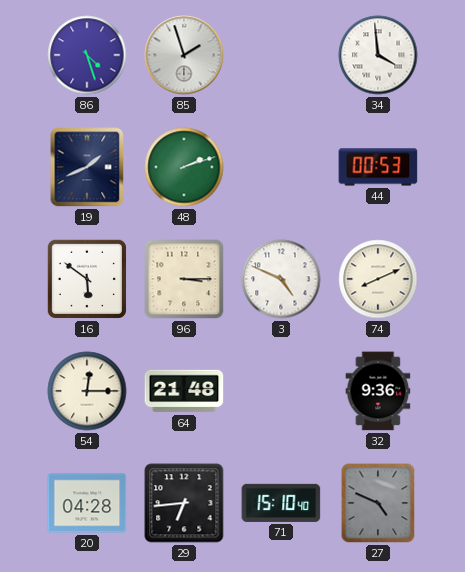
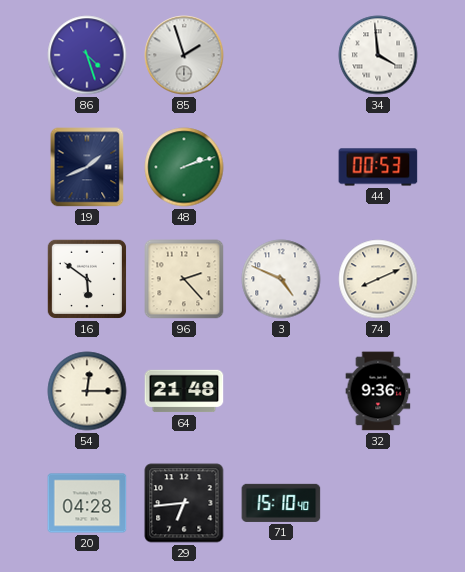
96: 3:15 -> 2:23 (184, 279)
27: 4:49 -> none (378, 503)
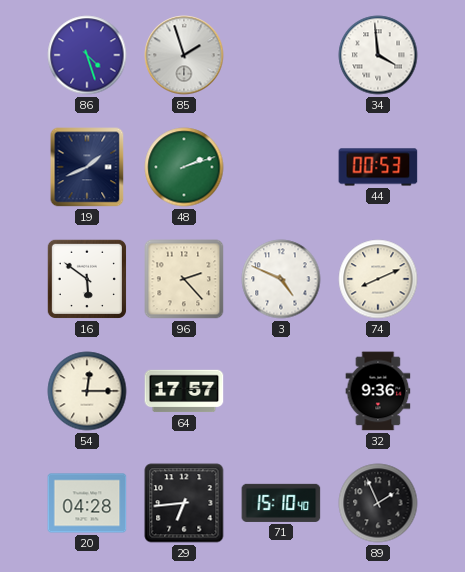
64: 21:48 -> 17:57 (184, 391)
89: none -> 1:56 (378, 503)
